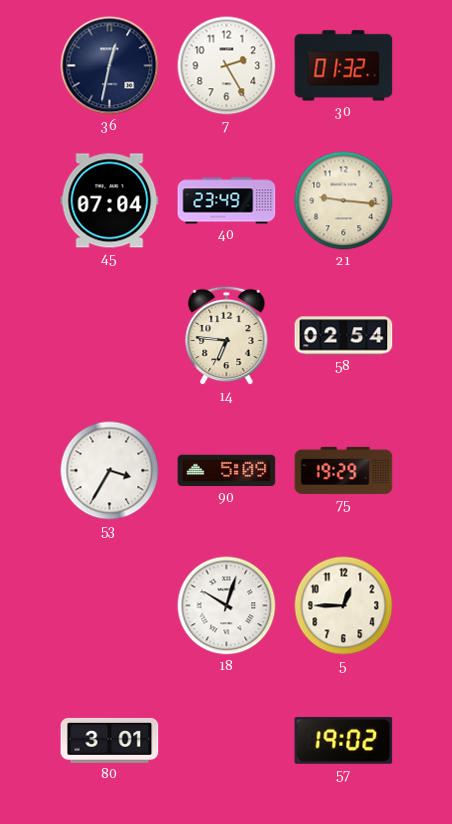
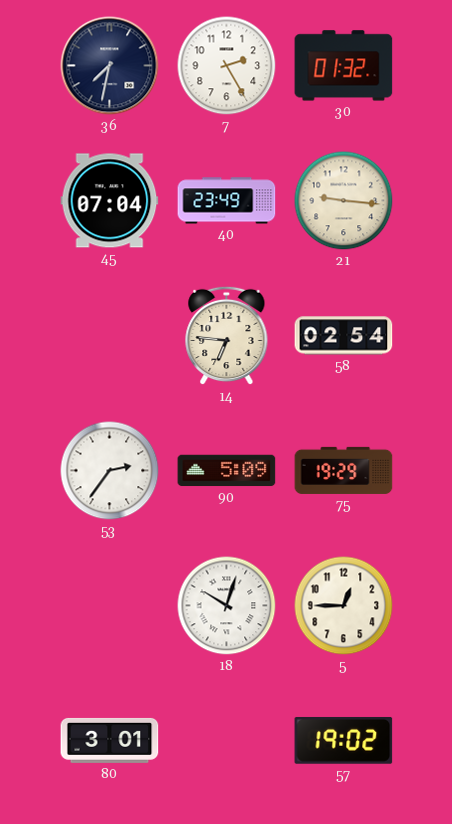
36: 12:32 -> 7:32 (110, 66)
53: 3:35 -> 2:36 (110, 471)
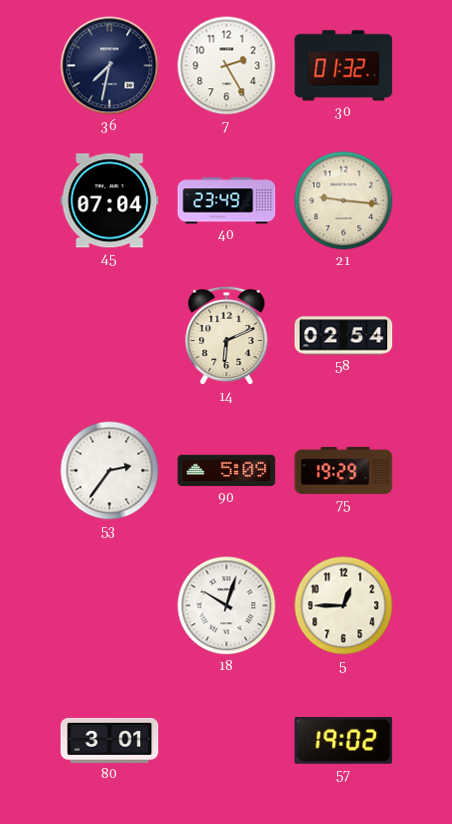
14: 6:46 -> 6:11 (227, 336)
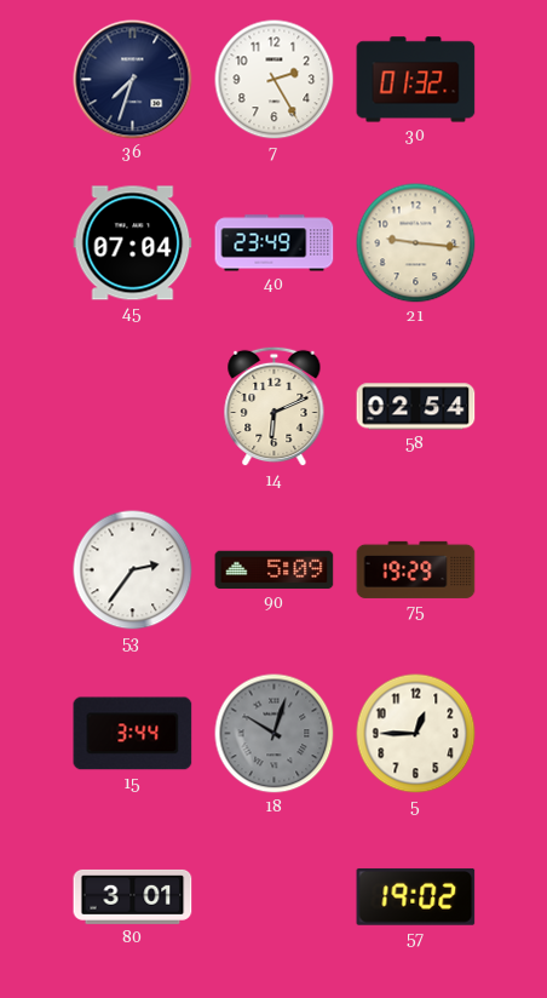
36: 7:32 -> 7:33 (133, 80)
15: none -> 3:44 (133, 734)
18 dial: white -> grey (275, 734)
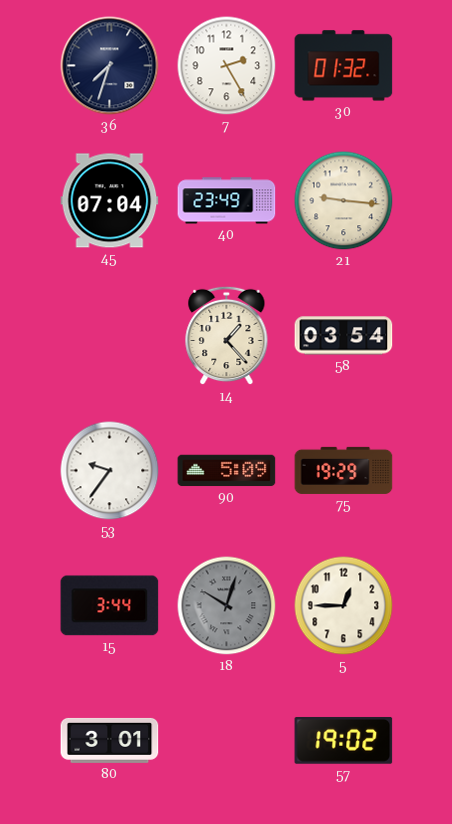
14: 6:11 -> 1:23 (227, 336)
58: 02:54 -> 03:54 (344, 336)
53: 2:36 -> 9:36 (110, 471)
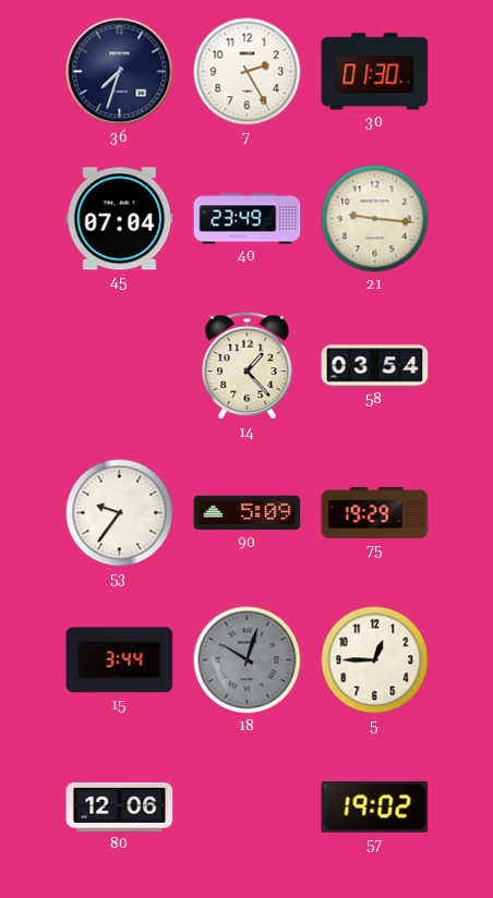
30: 01:32 -> 01:30 (375, 72)
80: 3:01 -> 12:06 (120, 806)
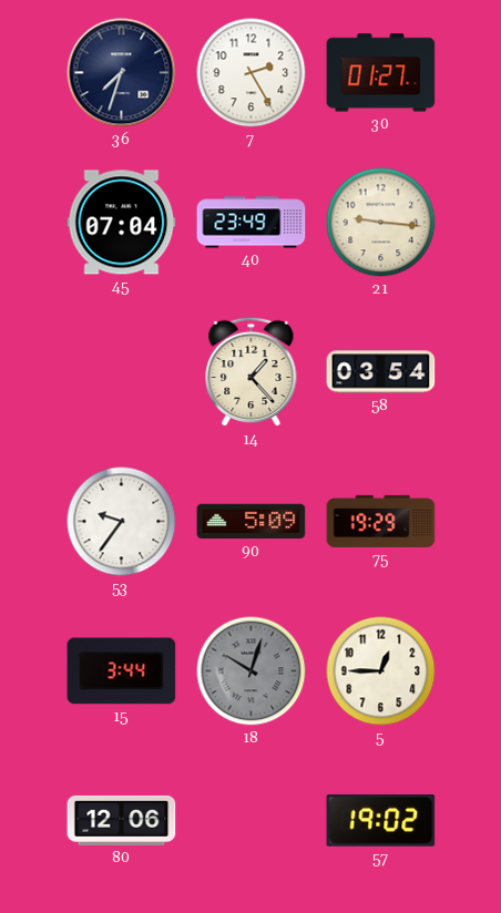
30: 01:30 -> 01:27 (381, 73)
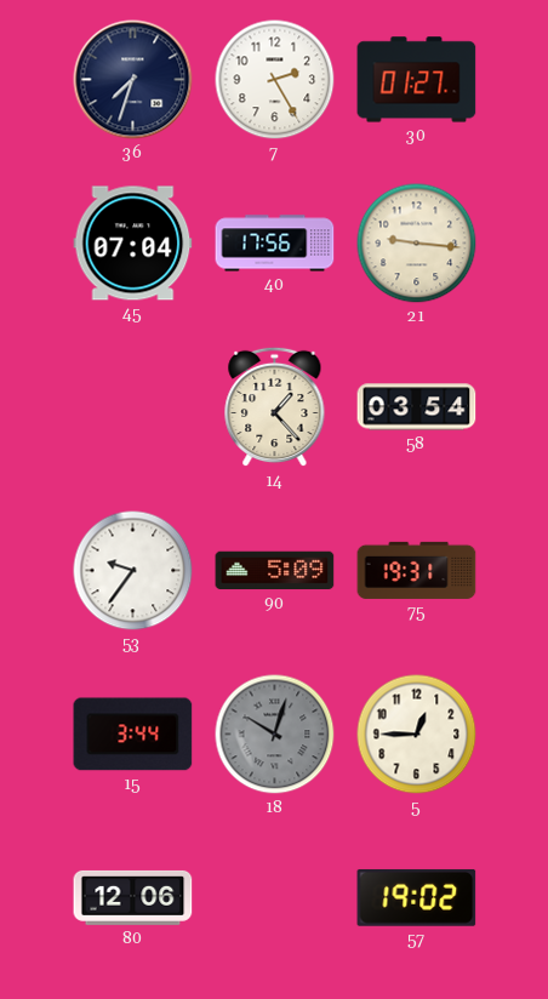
40: 23:49 -> 17:56 (275, 244)
75: 19:29 -> 19:31 (417, 570)
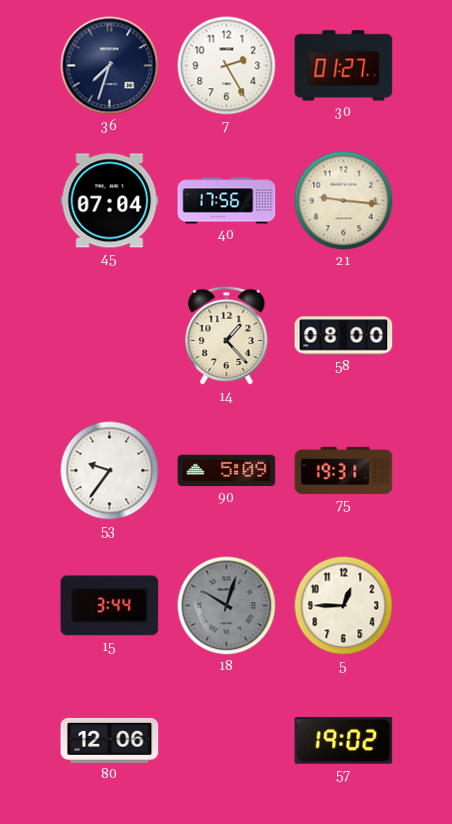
58: 03:54 -> 08:00 (344, 336)
